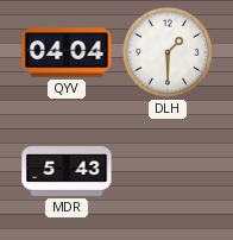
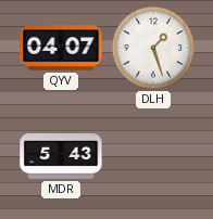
QYV: 04:04 -> 04:07 (61, 48)
DLH: 1:30 -> 1:27 (153, 48)
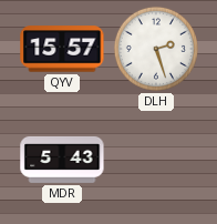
QYV: 04:07 -> 15:57 (62, 49)
DLH: 1:27 -> 2:27 (156, 49)
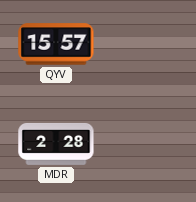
DLH: 2:27 -> none (156, 49)
MDR: 5:43 -> 2:28 (56, 144)
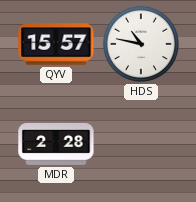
HDS: none -> 10:47 (141, 44)
